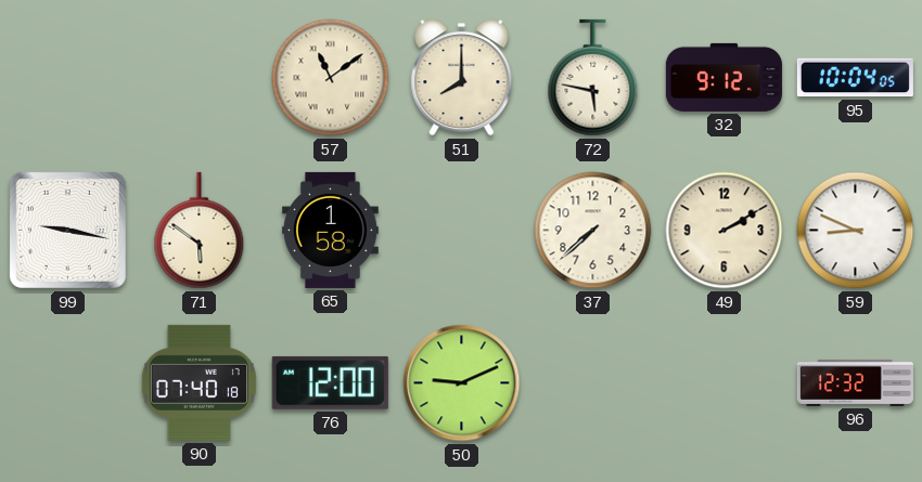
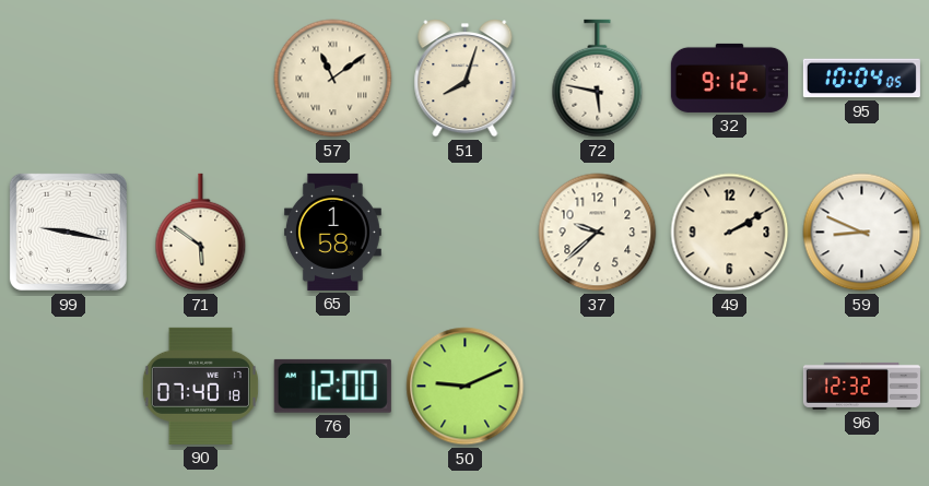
51: 8:00 -> 8:03 (466, 79)
37: 7:38 -> 9:38 (598, 233)
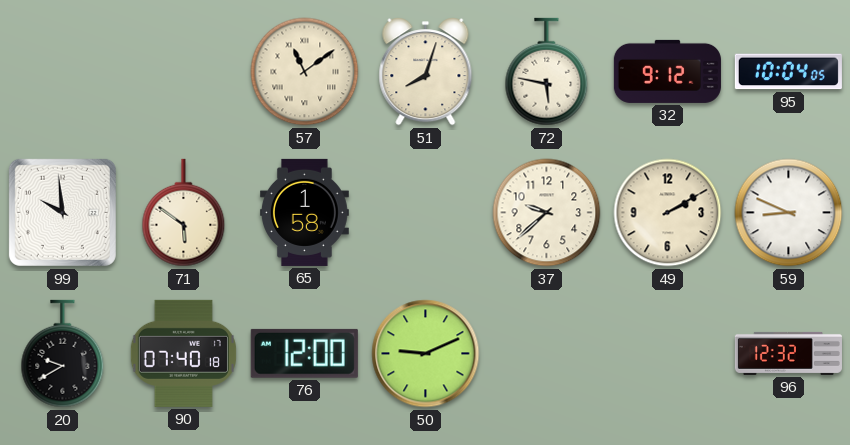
99: 9:17 -> 9:59 (62, 212)
20: none -> 9:40 (63, 354)
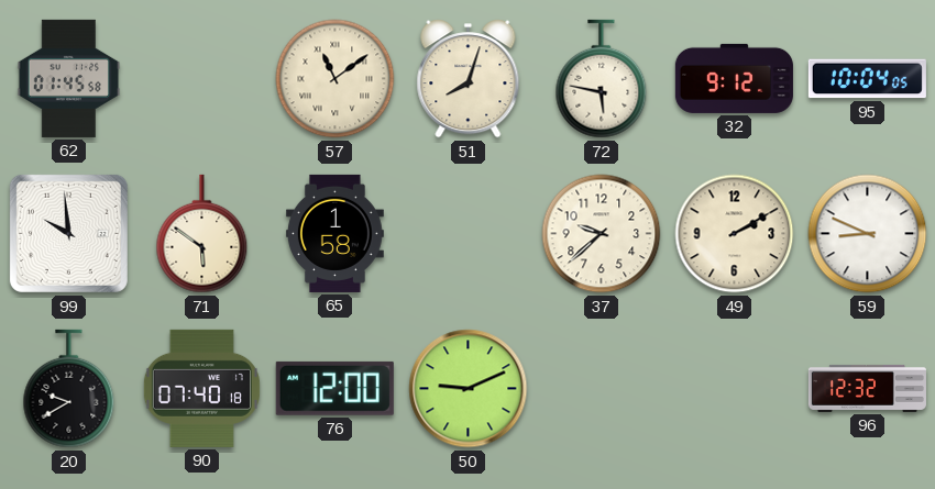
62: none -> 01:45 (69, 78)
